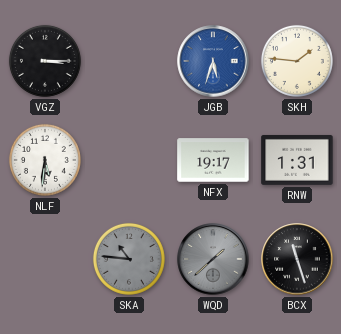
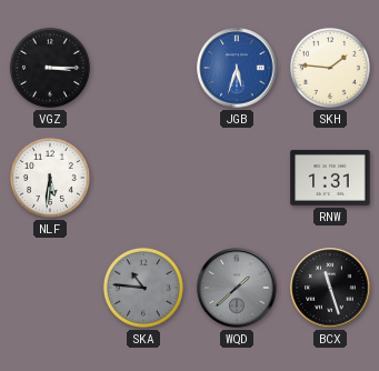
NFX: 19:17 -> none (213, 160)
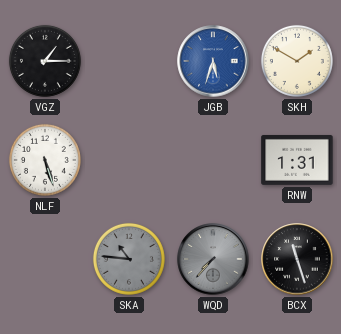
VGZ: 3:15 -> 1:15 (45, 61)
SKH: 1:46 -> 1:50 (297, 61)
NLF: 5:31 -> 5:27 (45, 160)
WQD: 1:38 -> 7:37 (213, 259)
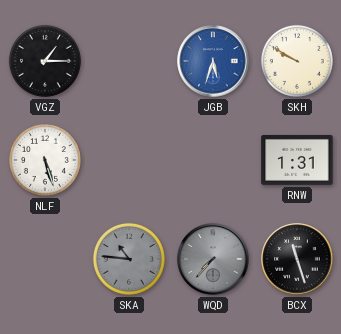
SKH: 1:50 -> 9:50 (297, 61)
